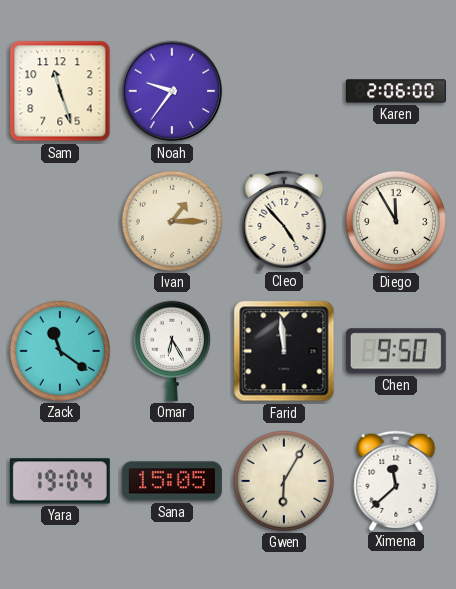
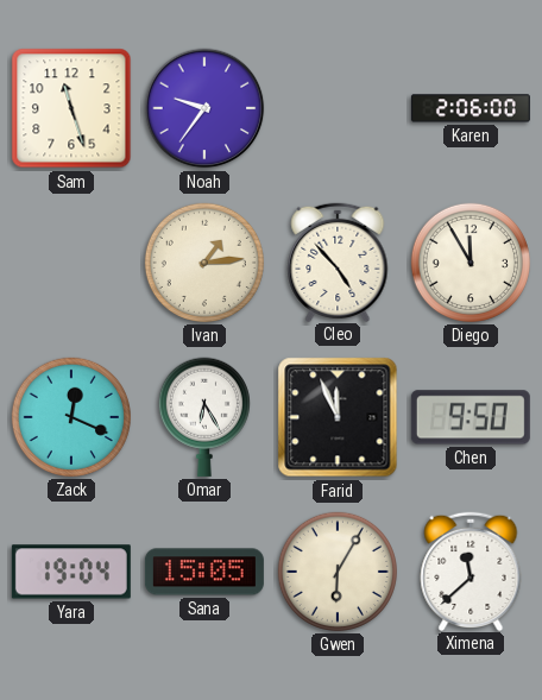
Ivan: 1:15 -> 1:14 (204, 263)
Zack: 11:21 -> 12:19 (71, 417)
Farid: 11:59 -> 11:56 (338, 417)
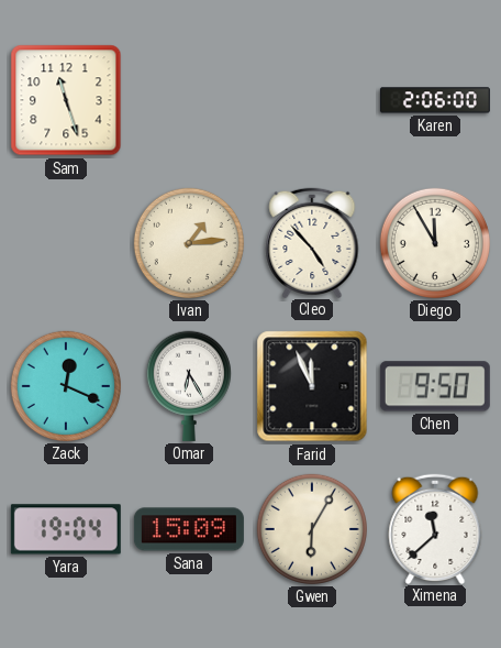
Noah: 9:36 -> none (204, 108)
Sana: 15:05 -> 15:09 (189, 529)
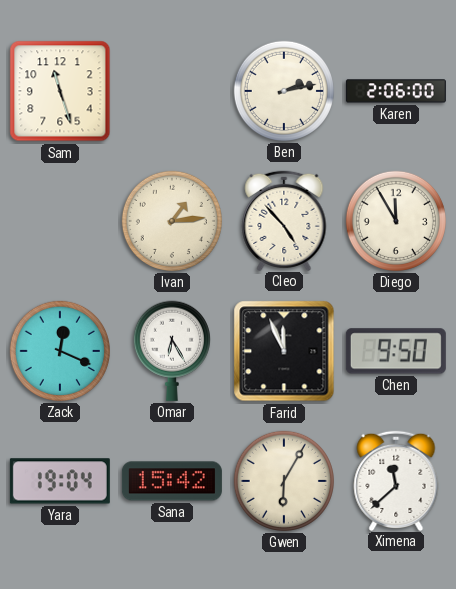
Ben: none -> 2:13 (284, 91)
Sana: 15:09 -> 15:42 (172, 481)
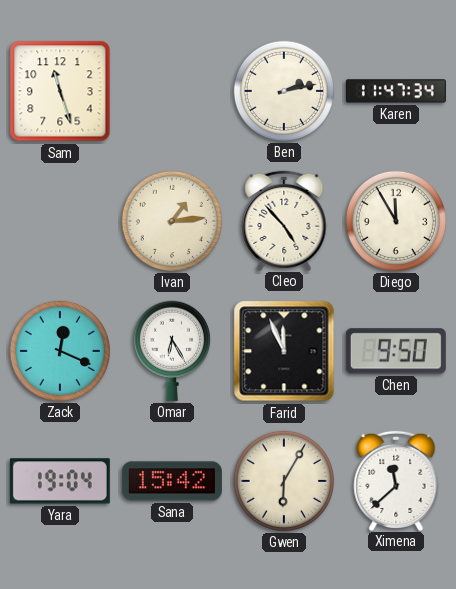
Karen: 2:06 -> 11:47 (396, 91)
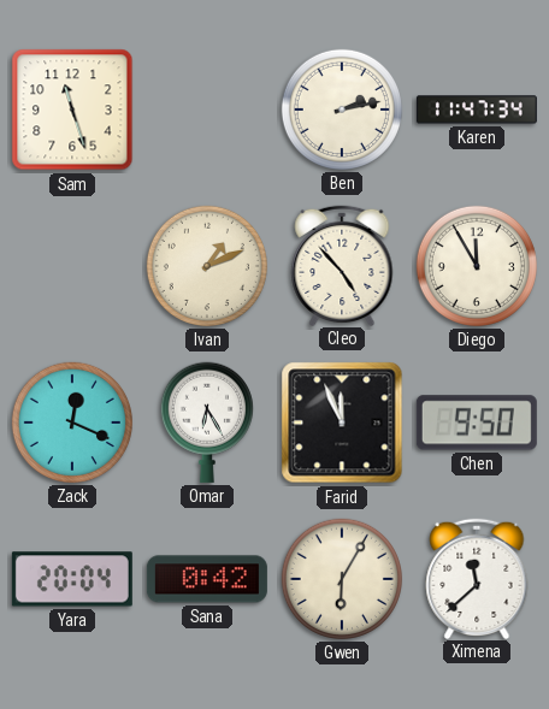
Ivan: 1:14 -> 1:11 (207, 266)
Yara: 19:04 -> 20:04 (72, 579)
Sana: 15:42 -> 0:42 (207, 579)
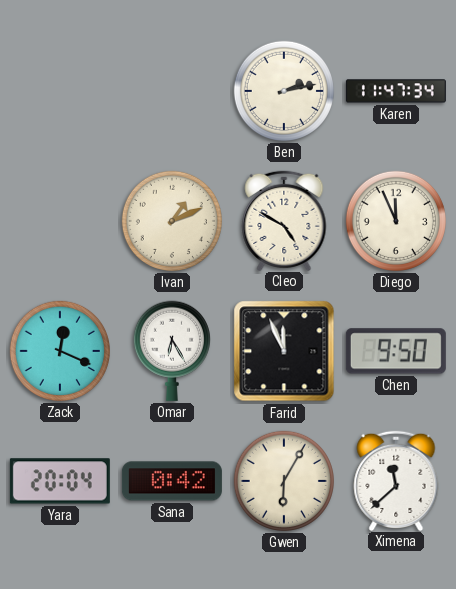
Sam: 11:27 -> none (72, 110)
Cleo: 4:53 -> 4:50 (284, 220)
Diego: 11:55 -> 11:56 (396, 221)
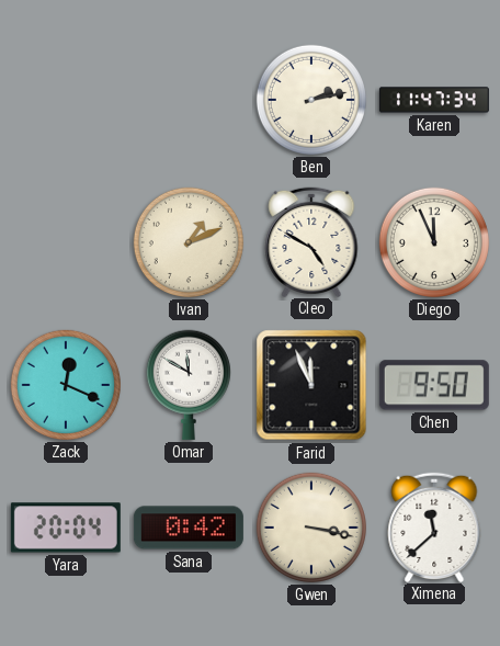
Omar: 6:25 -> 11:50 (189, 385)
Gwen: 6:05 -> 3:17 (311, 528)
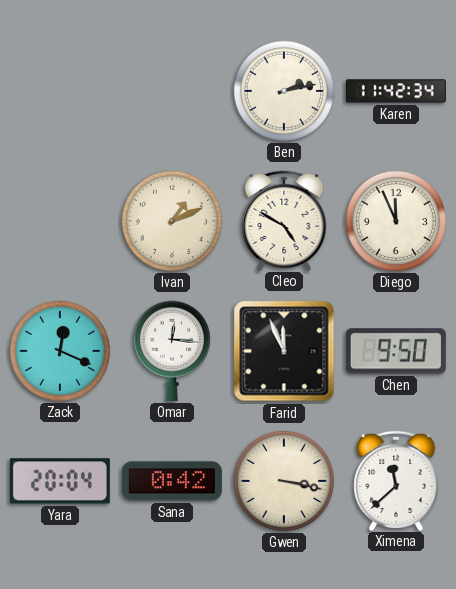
Karen: 11:47 -> 11:42 (396, 91)
Omar: 11:50 -> 12:16 (172, 351)
